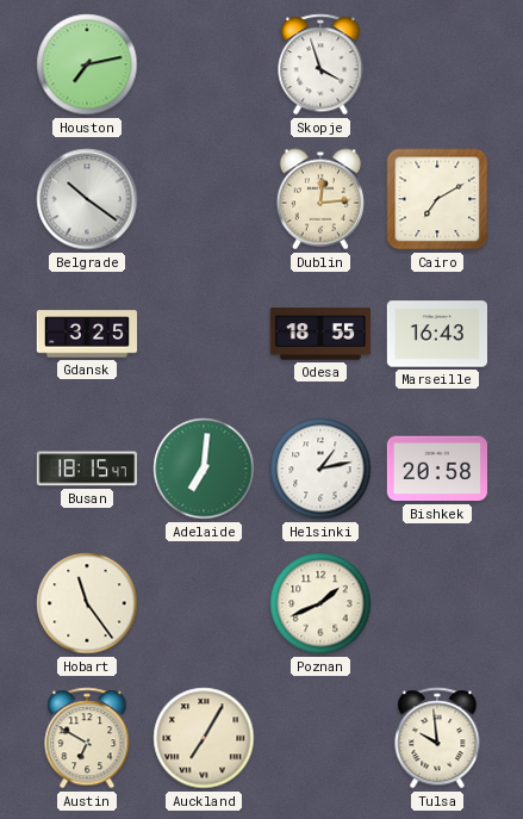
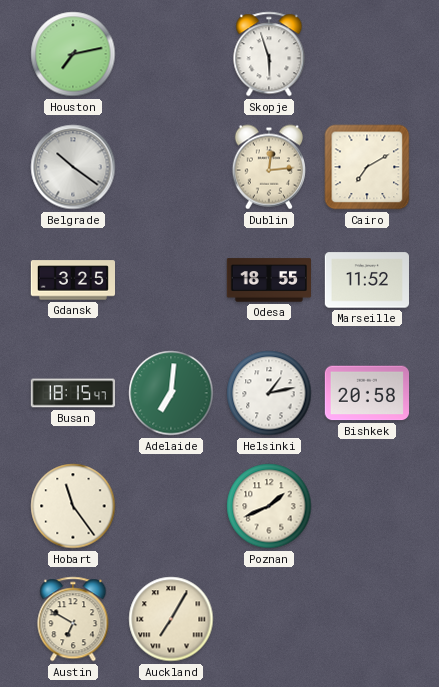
Skopje: 3:57 -> 5:57 (269, 54)
Marseille: 16:43 -> 11:52 (366, 280)
Tulsa: 9:59 -> none (437, 738)
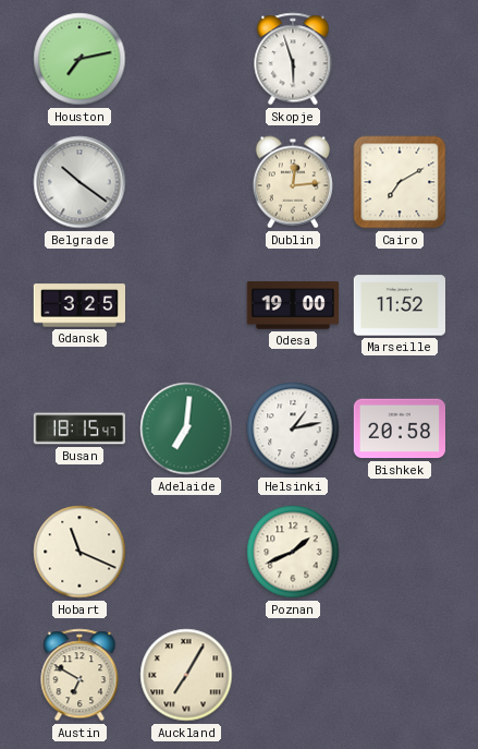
Odesa: 18:55 -> 19:00 (292, 305)
Hobart: 11:24 -> 11:19 (79, 552)
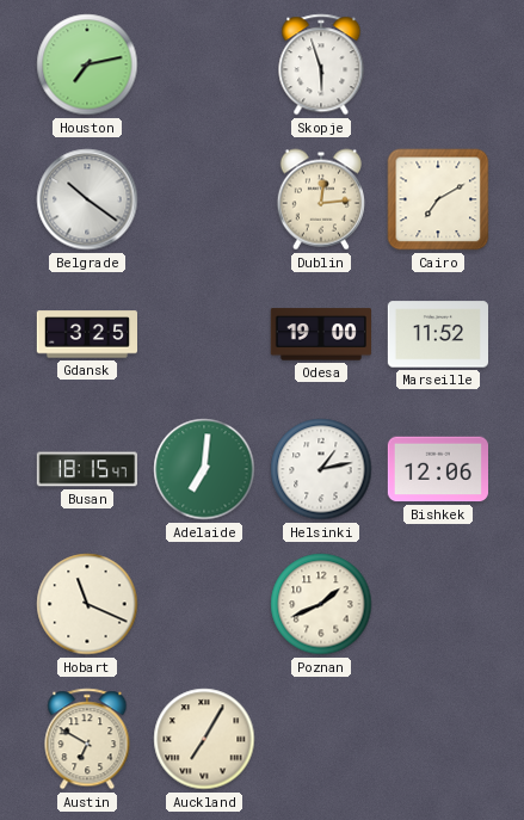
Bishkek: 20:58 -> 12:06 (437, 469)
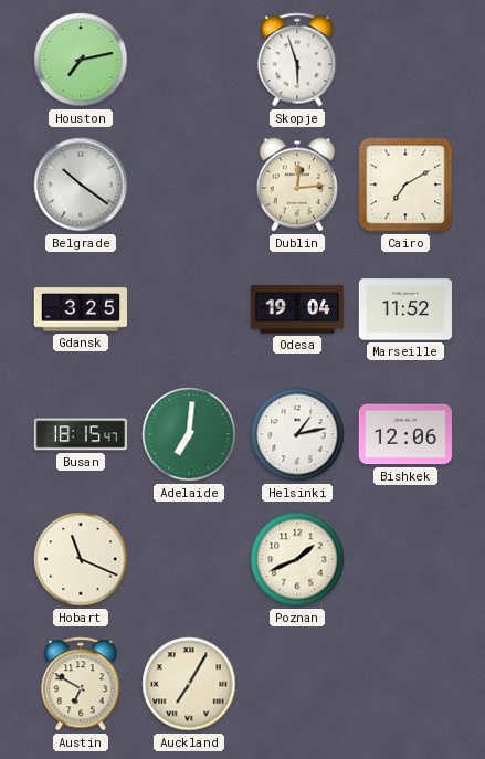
Odesa: 19:00 -> 19:04 (296, 309)
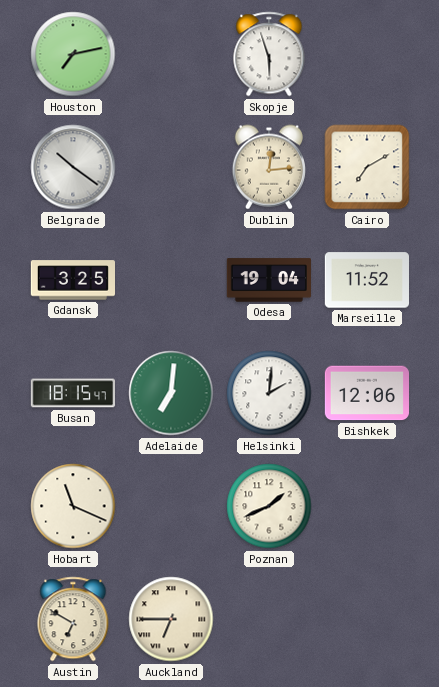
Helsinki: 1:13 -> 2:01 (269, 393)
Auckland: 7:05 -> 6:45 (171, 619)
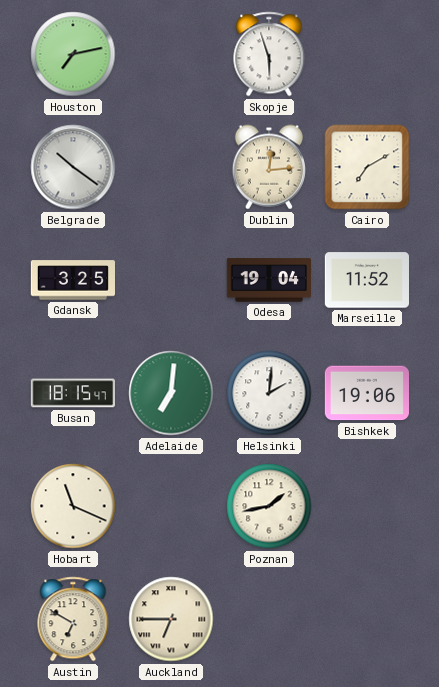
Bishkek: 12:06 -> 19:06 (366, 393)
Poznan: 1:41 -> 1:43 (269, 506)
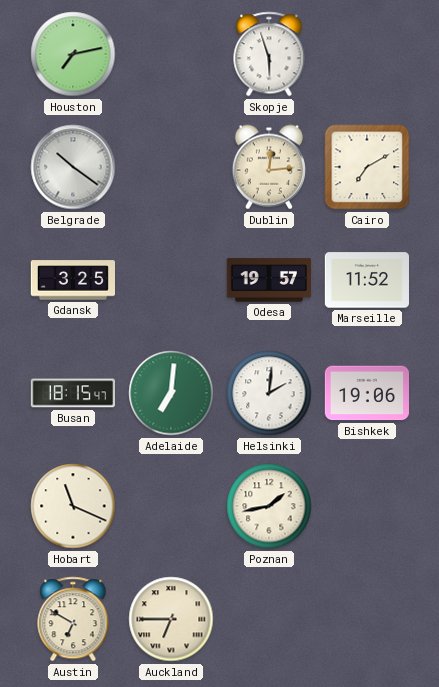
Odesa: 19:04 -> 19:57 (268, 280)
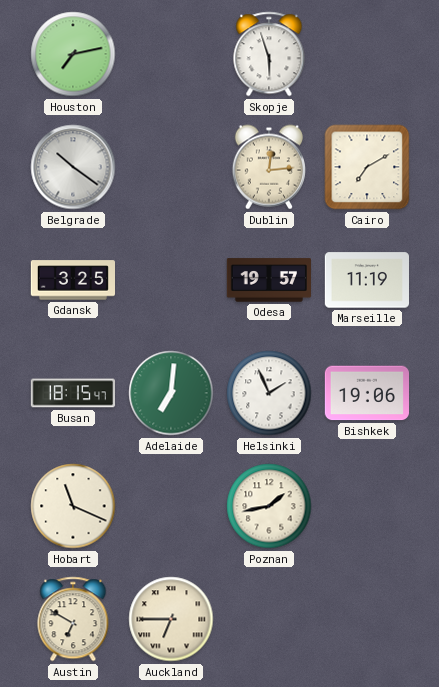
Marseille: 11:52 -> 11:19 (366, 280)
Helsinki: 2:01 -> 1:56 (269, 393)
